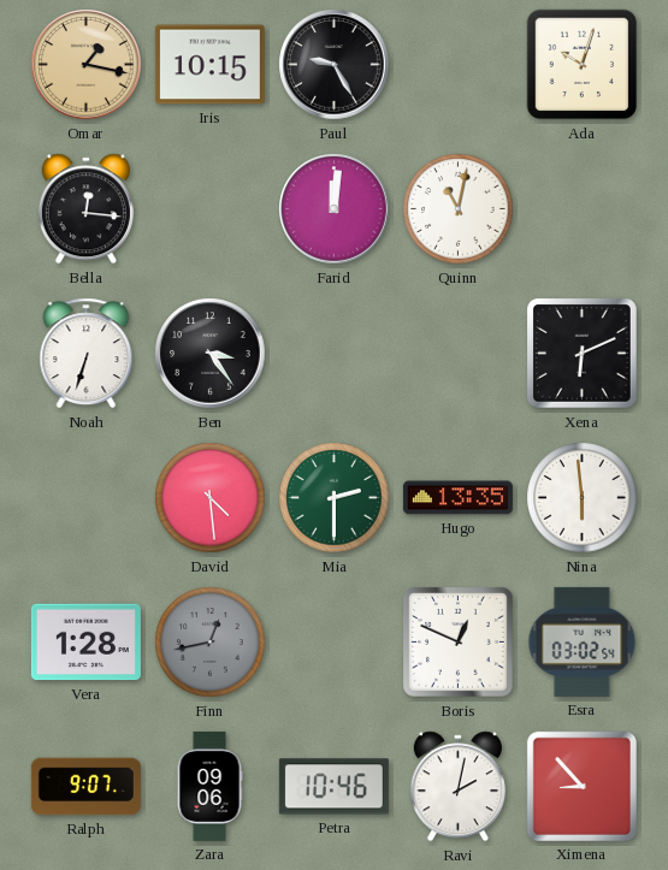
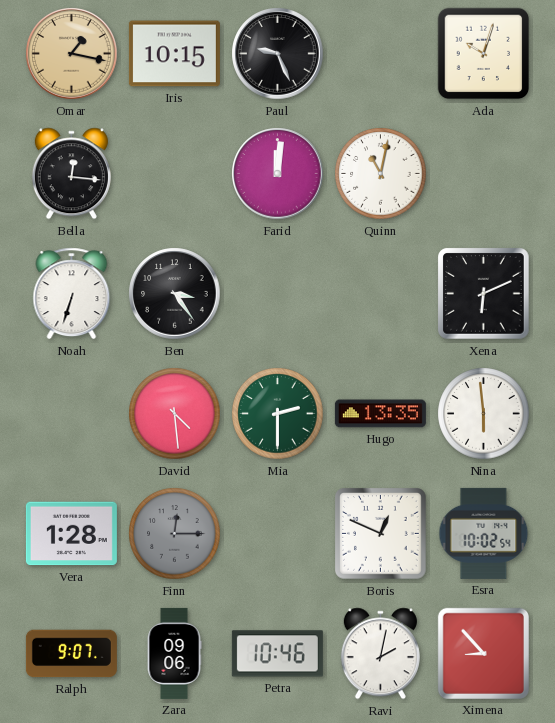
Paul: 9:25 -> 9:26 (278, 54)
Finn: 12:43 -> 12:15 (175, 534)
Esra: 03:02 -> 10:02 (484, 533)
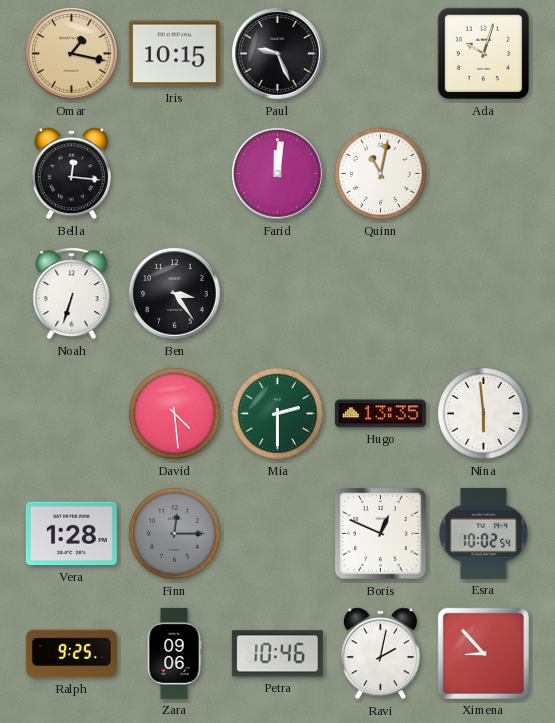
Xena: 6:11 -> none (484, 294)
Ralph: 9:07 -> 9:25 (71, 654)
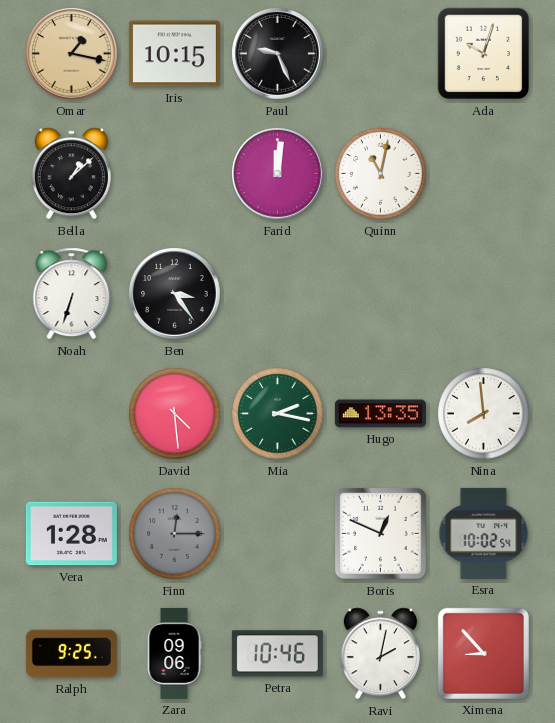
Bella: 12:16 -> 1:08 (71, 174)
Mia: 2:30 -> 2:17 (278, 414)
Nina: 5:59 -> 7:59 (484, 414)
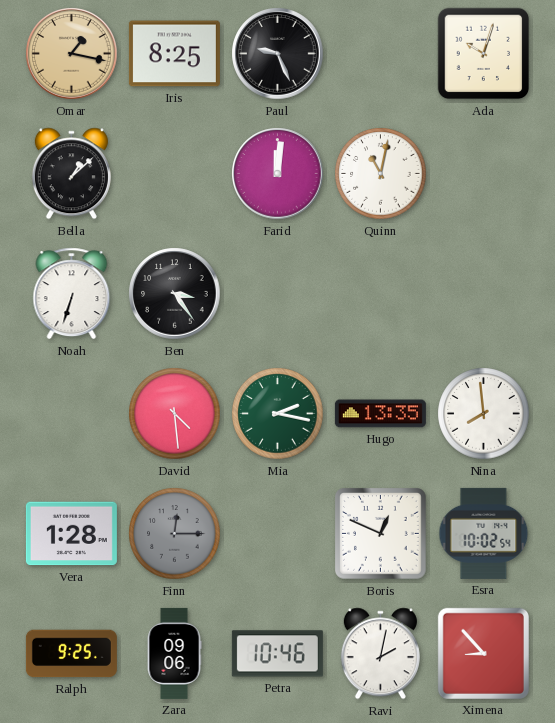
Iris: 10:15 -> 8:25 (174, 54)
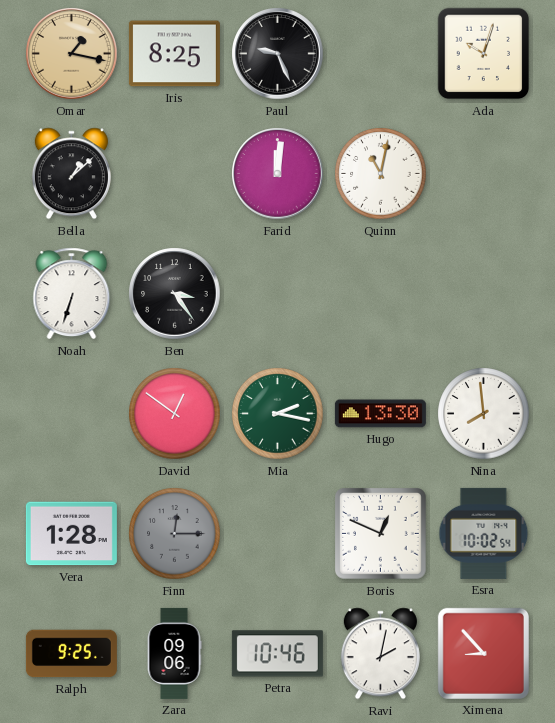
David: 4:29 -> 12:51 (175, 414)
Hugo: 13:35 -> 13:30 (380, 414)
